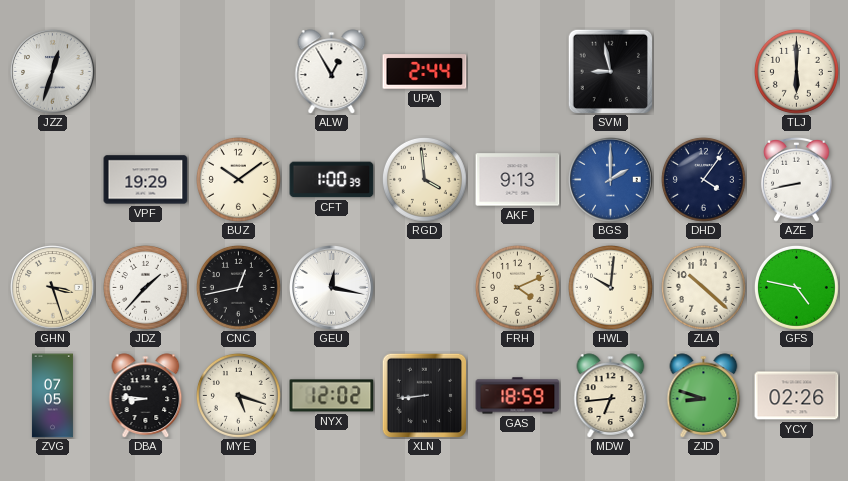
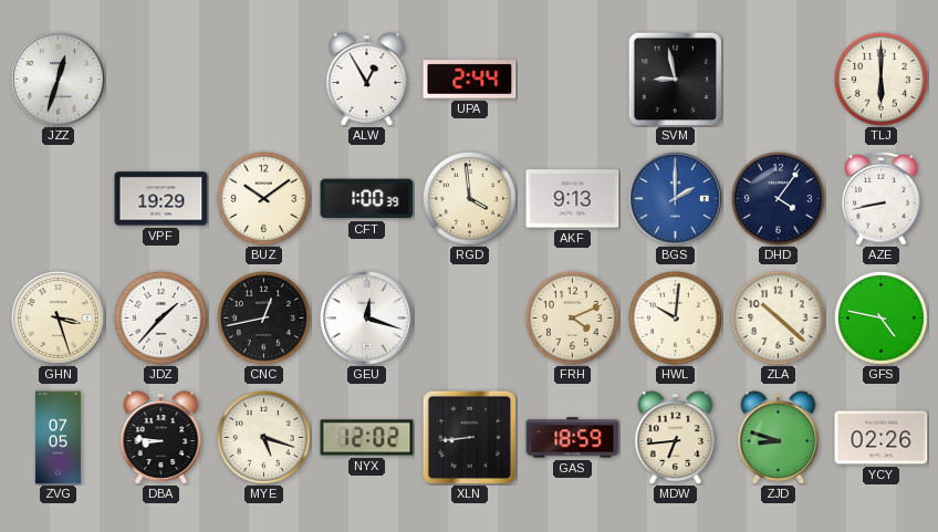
GEU: 12:17 -> 12:18 (367, 319)
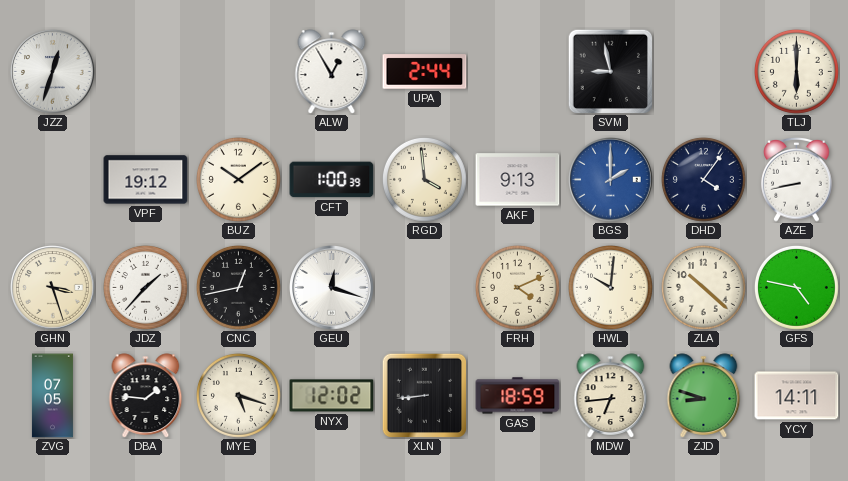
VPF: 19:29 -> 19:12 (146, 180)
DBA: 8:46 -> 1:46 (146, 396)
YCY: 02:26 -> 14:11 (797, 396)
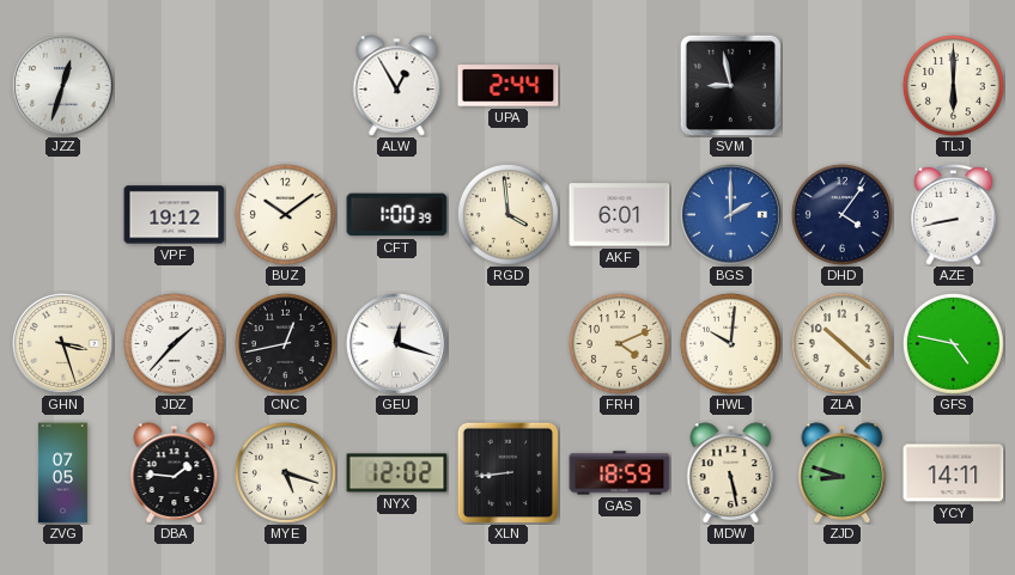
AKF: 9:13 -> 6:01 (620, 215)
MDW: 6:44 -> 5:28 (731, 473)
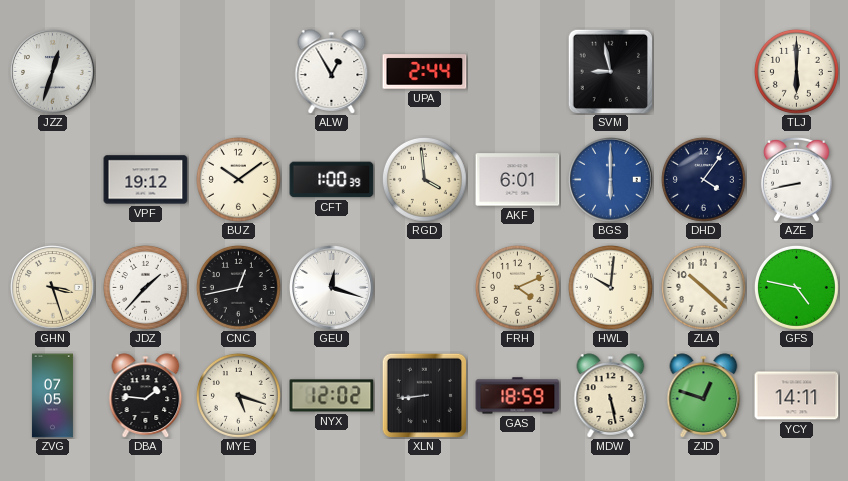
BGS: 2:00 -> 6:00 (611, 180)
ZJD: 8:48 -> 12:48 (704, 396)
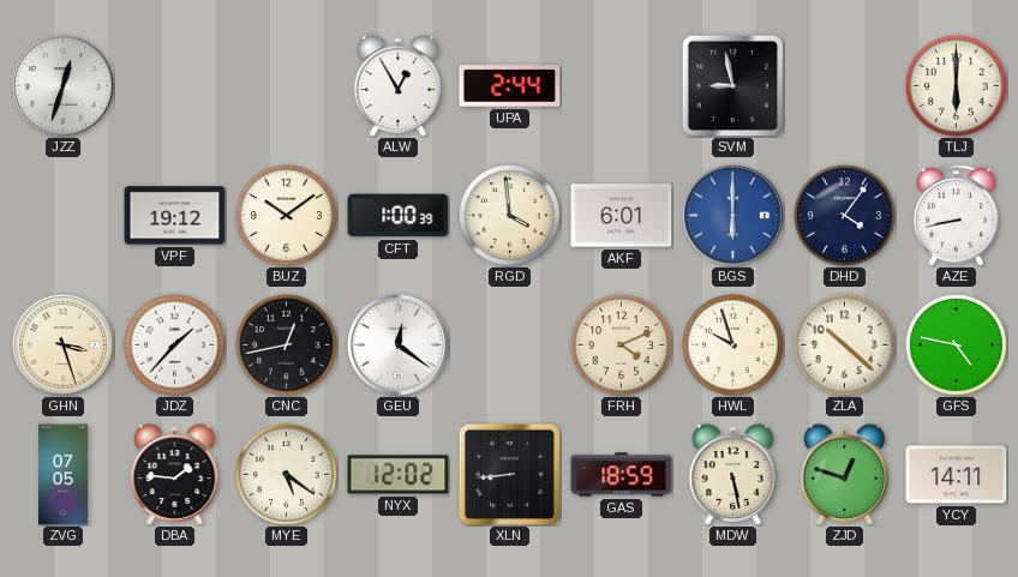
GEU: 12:18 -> 12:21 (399, 345)
HWL: 10:01 -> 9:57 (732, 344)
MYE: 5:18 -> 5:21 (286, 474)
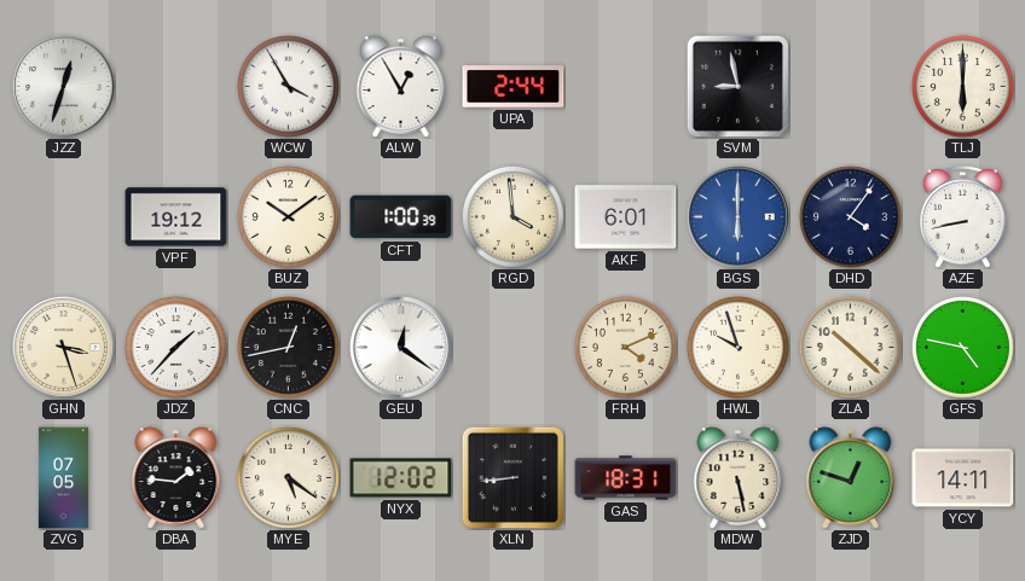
WCW: none -> 3:55 (288, 86)
GAS: 18:59 -> 18:31 (626, 478)
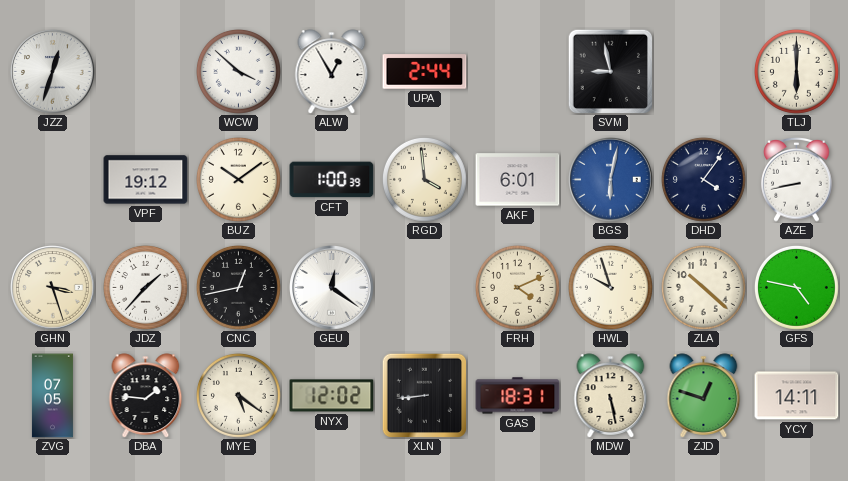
WCW: 3:55 -> 3:52 (238, 71)
BGS: 6:00 -> 6:02 (611, 180)
